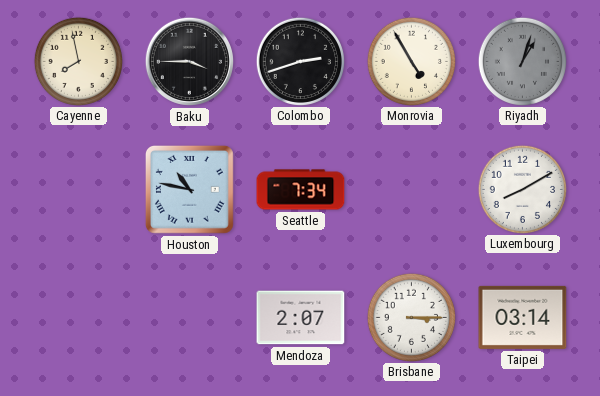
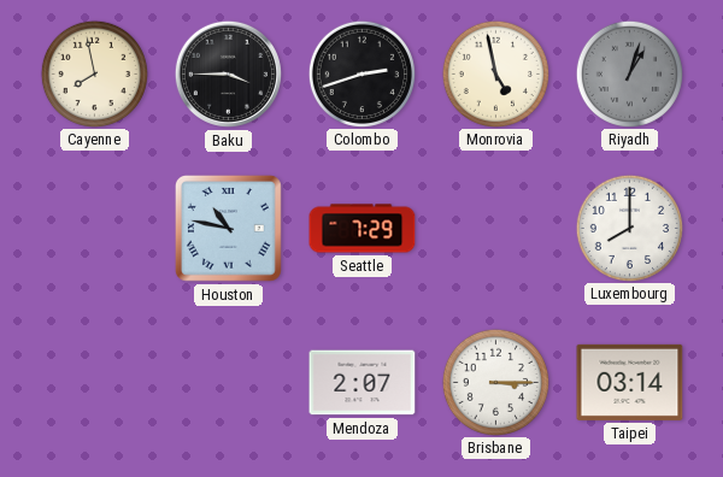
Monrovia: 4:55 -> 4:58 (495, 73)
Seattle: 7:34 -> 7:29 (363, 229)
Luxembourg: 8:10 -> 8:00 (629, 228)
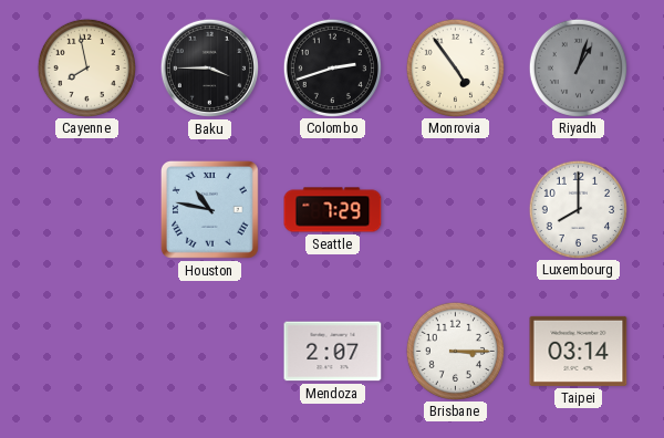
Monrovia: 4:58 -> 4:54 (455, 67)
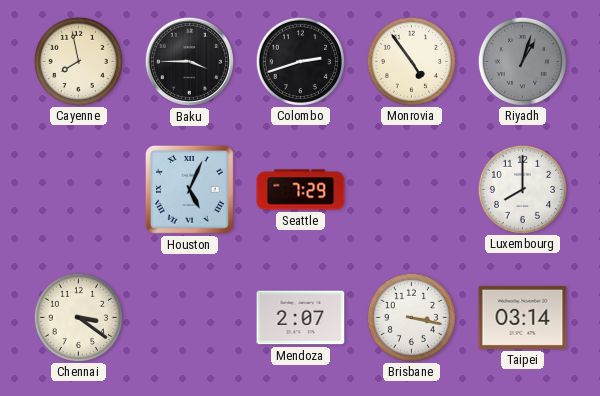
Houston: 10:47 -> 5:04 (189, 189)
Chennai: none -> 3:21 (78, 317)
Brisbane: 3:15 -> 3:17 (411, 317)
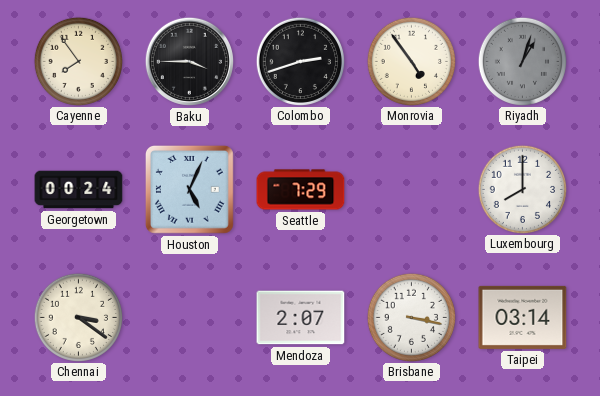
Cayenne: 7:58 -> 7:54 (78, 61)
Georgetown: none -> 00:24 (79, 190)
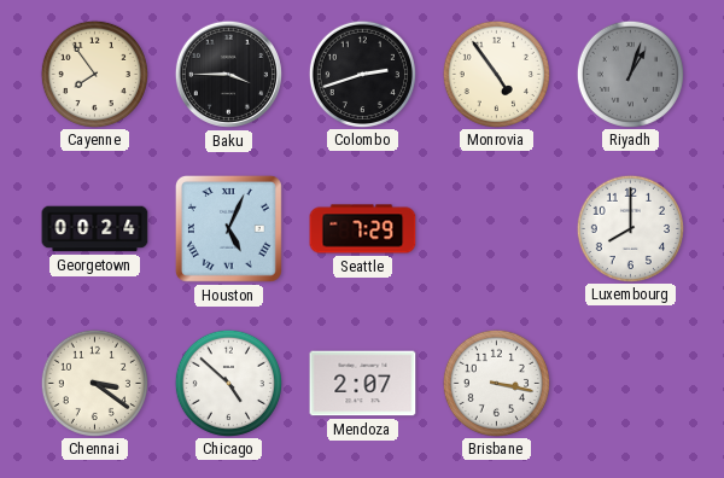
Chicago: none -> 4:52 (228, 383)
Taipei: 03:14 -> none (523, 317)
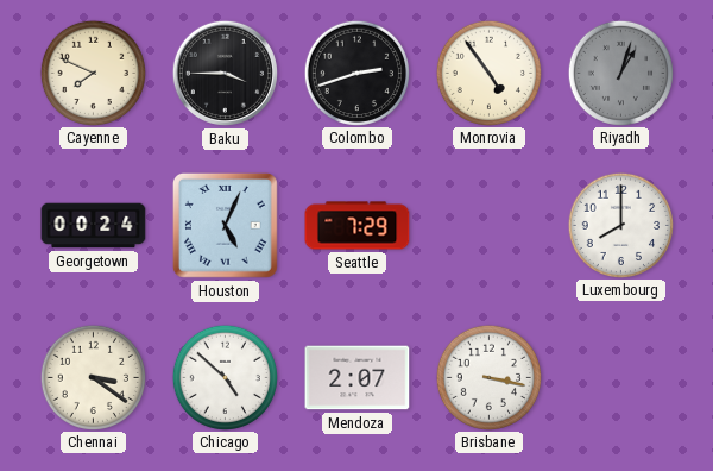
Cayenne: 7:54 -> 7:49 (93, 73)
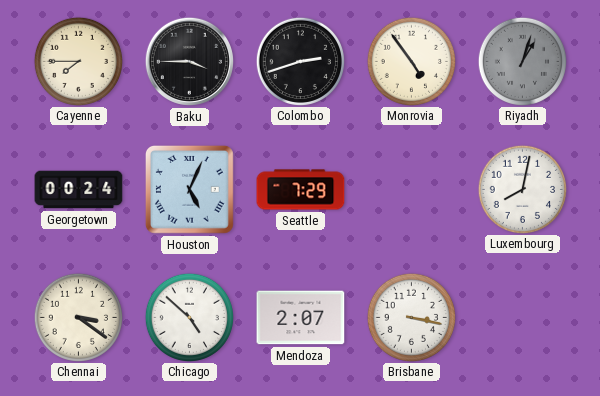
Cayenne: 7:49 -> 7:45 (78, 61)
Luxembourg: 8:00 -> 8:02 (522, 189)
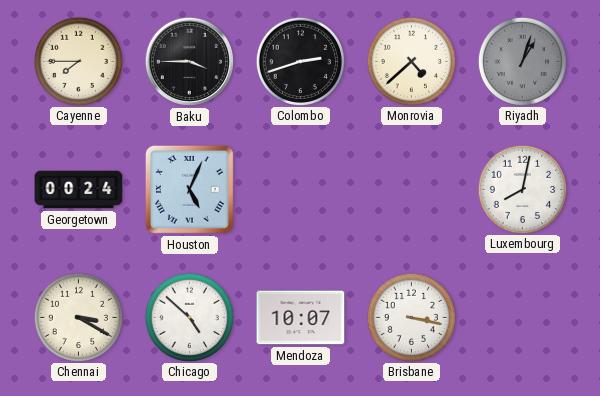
Monrovia: 4:54 -> 4:38 (411, 61)
Seattle: 7:29 -> none (301, 190)
Chennai: 3:21 -> 3:20 (78, 317)
Mendoza: 2:07 -> 10:07 (301, 318)
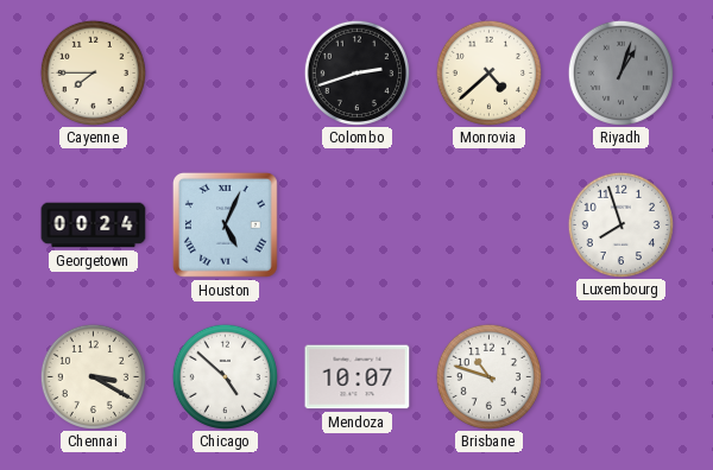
Baku: 3:45 -> none (189, 61)
Luxembourg: 8:02 -> 7:57 (620, 224)
Brisbane: 3:17 -> 10:48 (488, 376)
